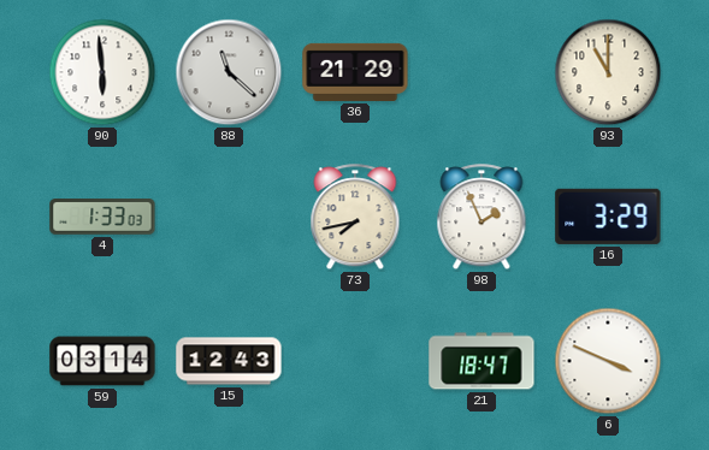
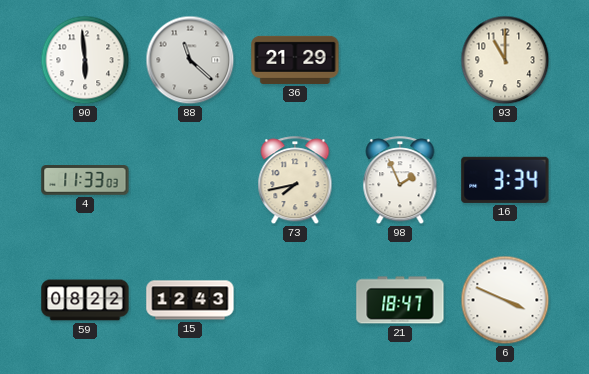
4: 1:33 -> 11:33 (85, 180)
16: 3:29 -> 3:34 (505, 180)
59: 03:14 -> 08:22 (85, 300)
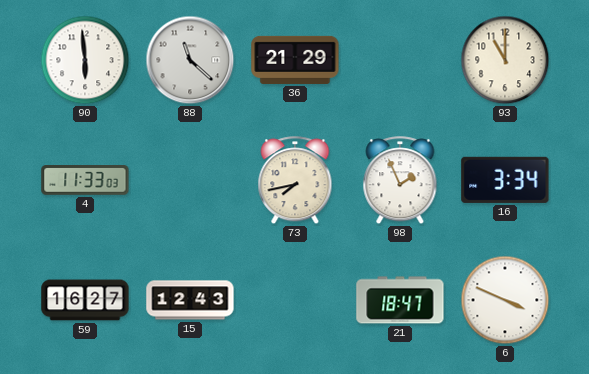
59: 08:22 -> 16:27 (85, 300)
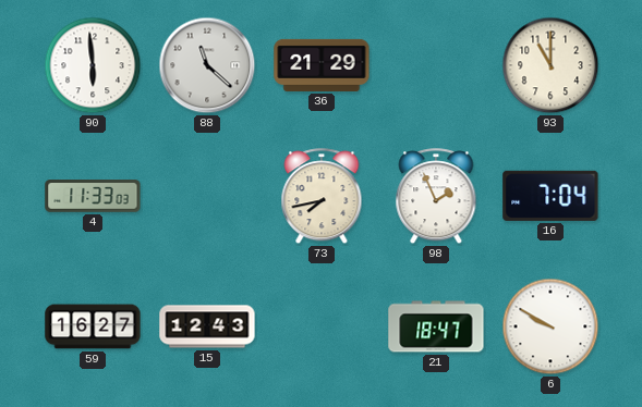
16: 3:34 -> 7:04 (550, 196)
6: 3:49 -> 9:50 (550, 326)
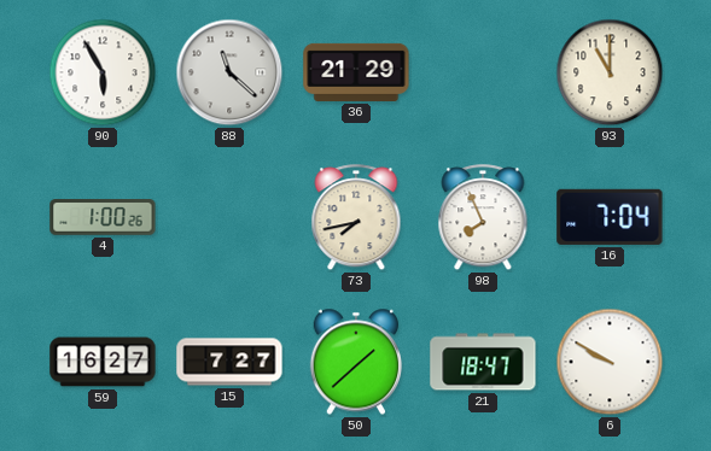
90: 5:59 -> 5:55 (103, 72)
4: 11:33 -> 1:00 (103, 217)
98: 1:56 -> 7:56 (483, 218)
15: 12:43 -> 7:27 (229, 362)
50: none -> 1:38 (355, 362)
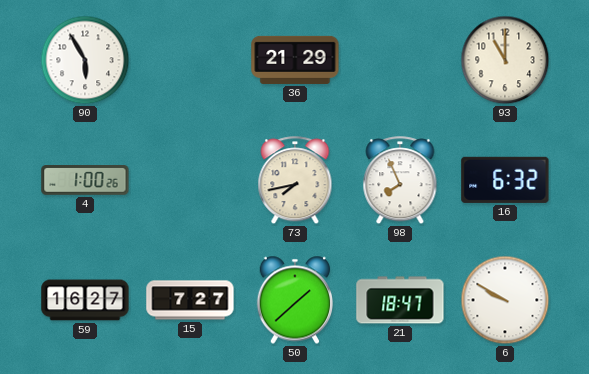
88: 11:22 -> none (229, 72)
16: 7:04 -> 6:32 (505, 180)
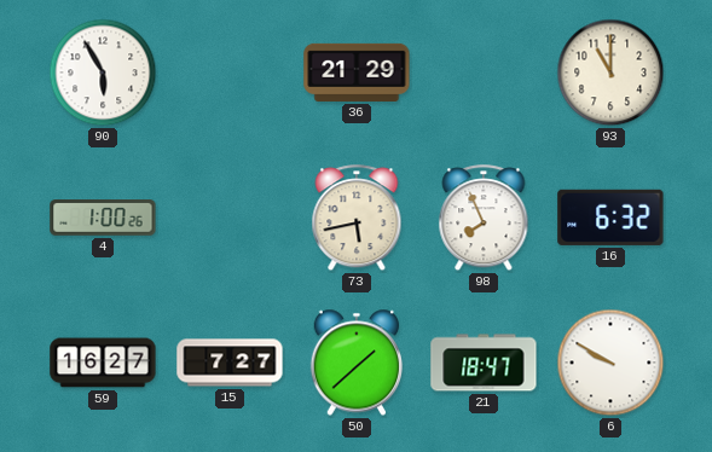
73: 7:43 -> 5:43 (357, 219)
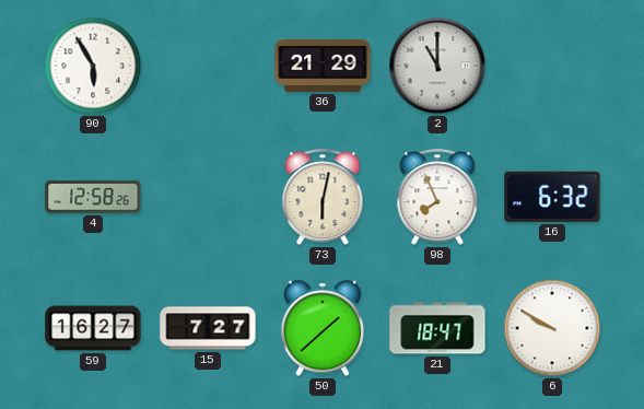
2: none -> 11:00 (437, 66)
93: 11:00 -> none (610, 73)
4: 1:00 -> 12:58 (93, 197)
73: 5:43 -> 6:02 (323, 198)
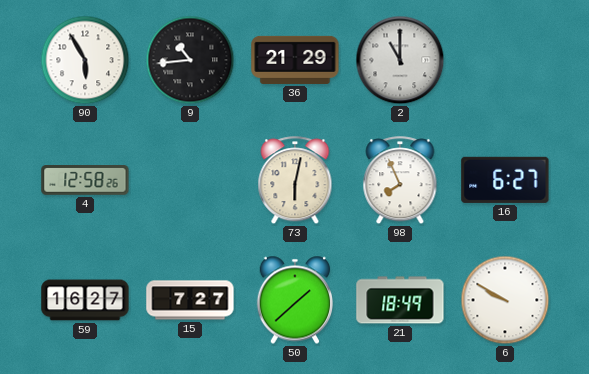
9: none -> 10:44 (190, 60)
16: 6:32 -> 6:27 (505, 180)
21: 18:47 -> 18:49 (400, 300)
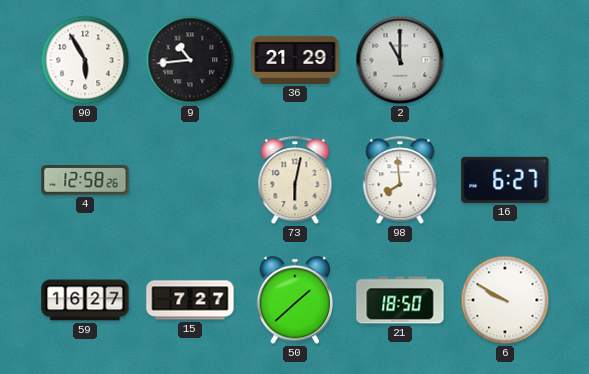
98: 7:56 -> 7:59 (400, 181)
21: 18:49 -> 18:50 (400, 300)
